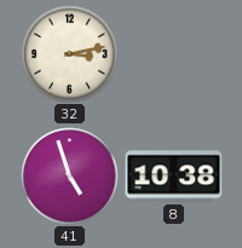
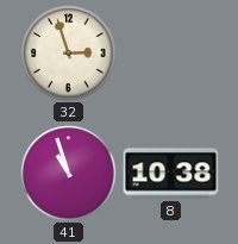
32: 3:13 -> 2:57 (69, 54)
41: 4:57 -> 10:57 (69, 174)
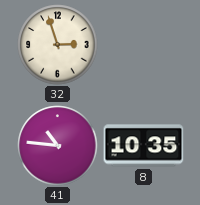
41: 10:57 -> 10:46 (58, 146)
8: 10:38 -> 10:35 (144, 146)
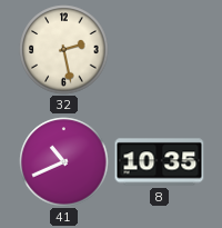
32: 2:57 -> 2:28 (64, 50)
41: 10:46 -> 10:41 (64, 162)
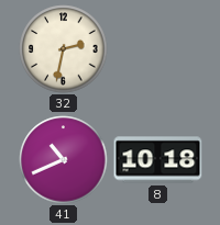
32: 2:28 -> 2:32 (64, 49)
8: 10:35 -> 10:18 (158, 160)
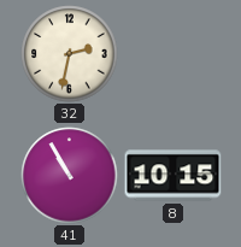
41: 10:41 -> 10:55 (70, 176)
8: 10:18 -> 10:15 (174, 176)
